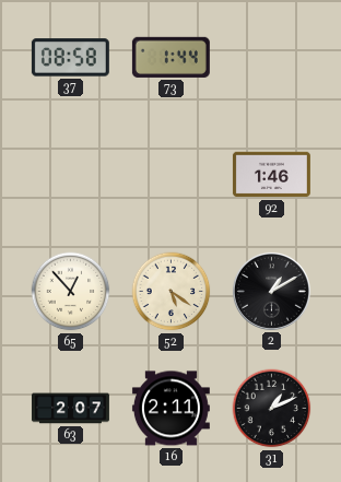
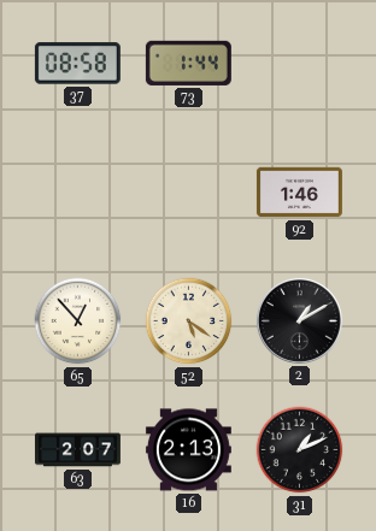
16: 2:11 -> 2:13 (188, 450)
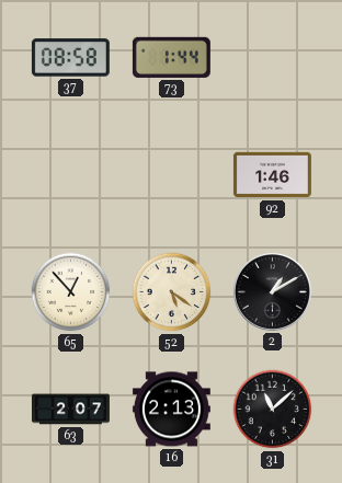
31: 1:11 -> 11:08 (273, 410)
